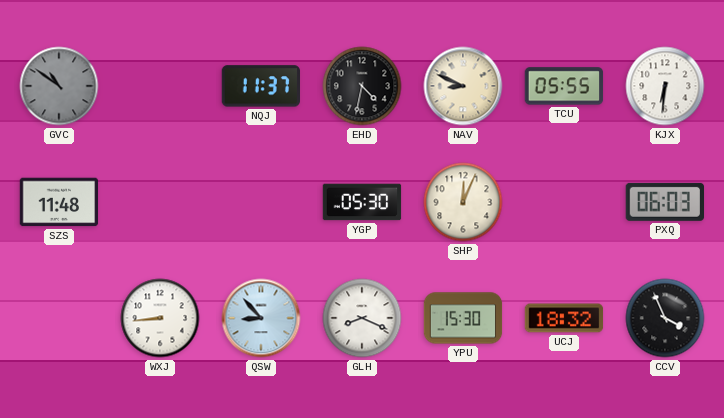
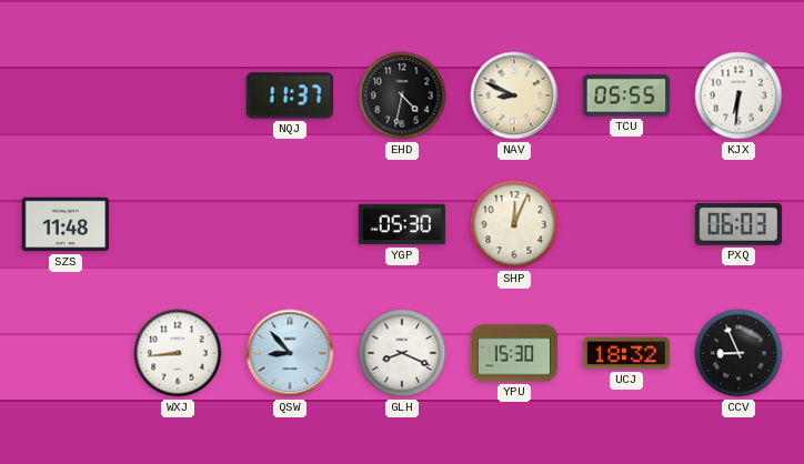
GVC: 10:51 -> none (59, 86)
CCV: 3:56 -> 8:56 (738, 353)
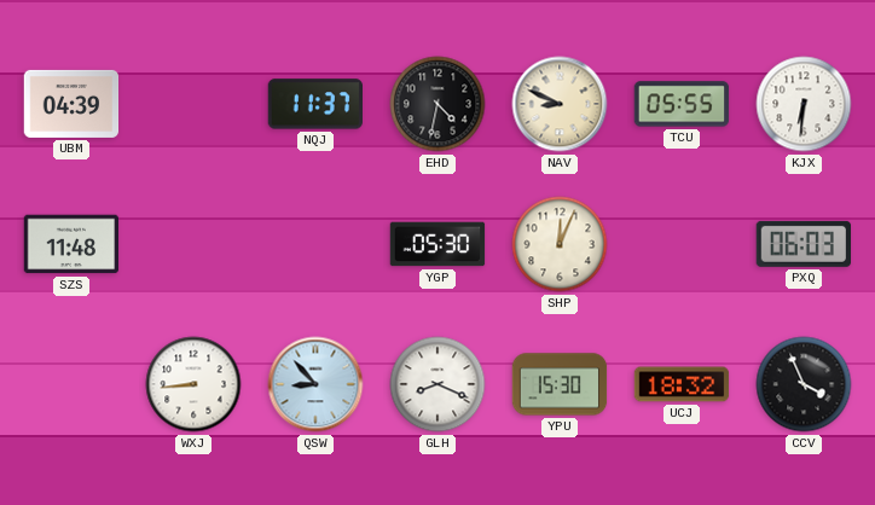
UBM: none -> 04:39 (71, 104)
CCV: 8:56 -> 3:56 (804, 384)
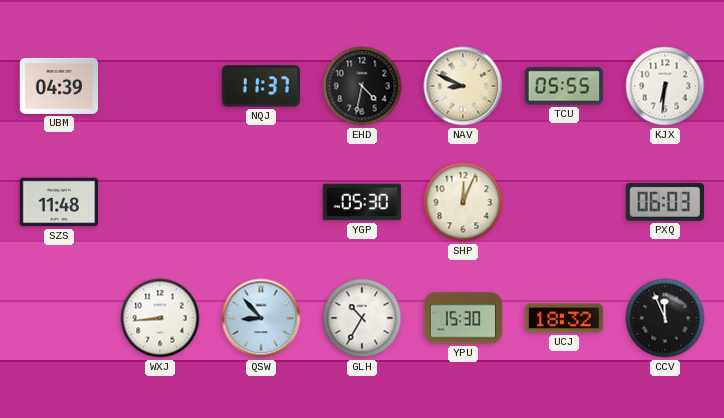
GLH: 8:19 -> 10:35 (362, 318)
CCV: 3:56 -> 11:56 (665, 318)
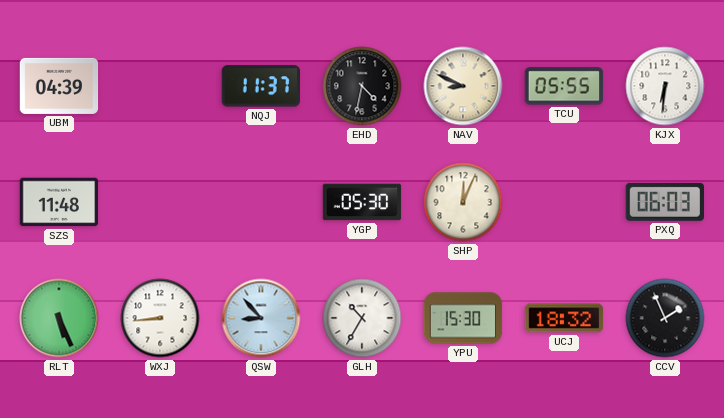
RLT: none -> 5:26 (59, 318)
CCV: 11:56 -> 1:56 (665, 318)
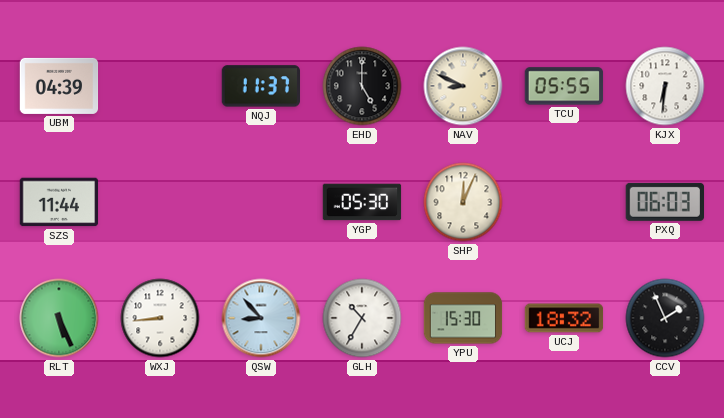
EHD: 4:32 -> 5:00 (362, 86)
SZS: 11:48 -> 11:44 (59, 202)
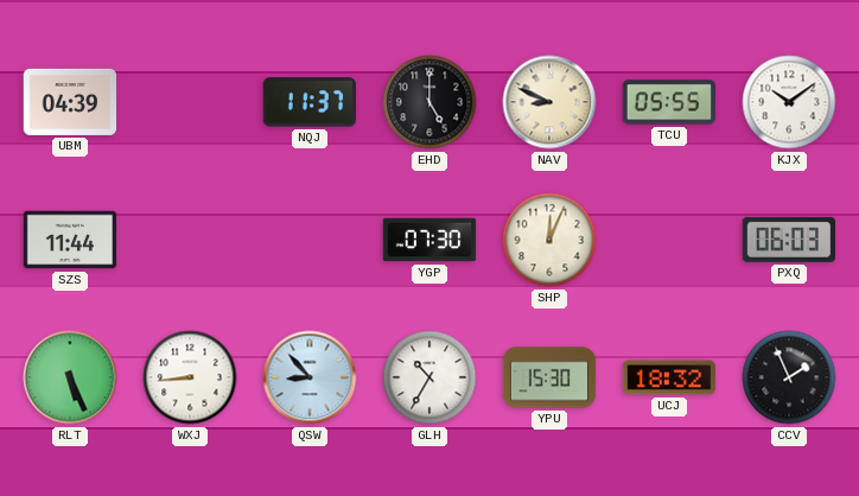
KJX: 6:31 -> 10:09 (789, 102)
YGP: 05:30 -> 07:30 (430, 240)
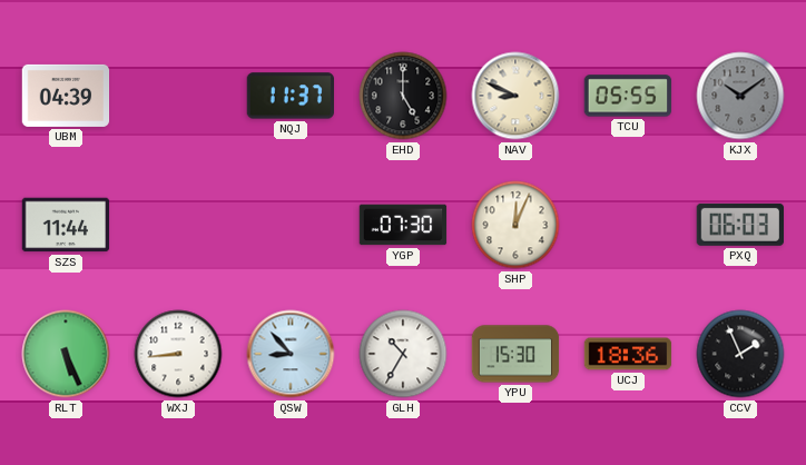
KJX dial: white -> grey (740, 96)
UCJ: 18:32 -> 18:36 (628, 354)
